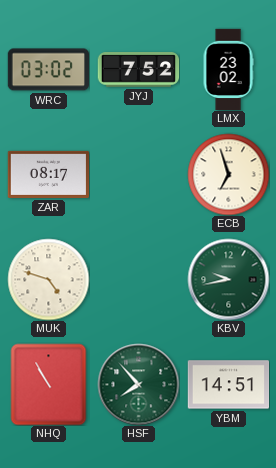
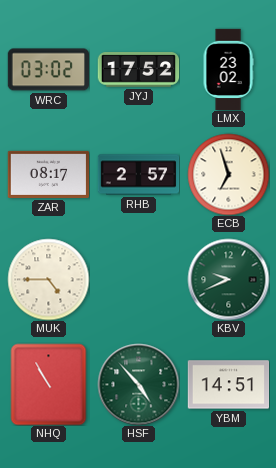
JYJ: 7:52 -> 17:52 (138, 70)
RHB: none -> 2:57 (138, 175)
MUK: 4:48 -> 4:45 (48, 279)
KBV: 9:43 -> 9:41 (228, 279)
HSF: 7:53 -> 4:53 (138, 384)
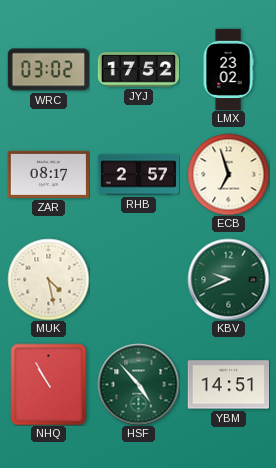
MUK: 4:45 -> 4:28 (48, 279)
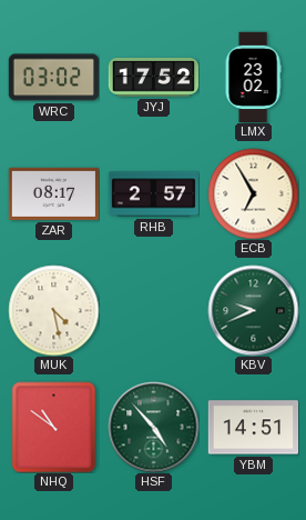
ECB: 6:57 -> 6:55 (253, 193)
NHQ: 10:55 -> 10:51 (54, 427)
